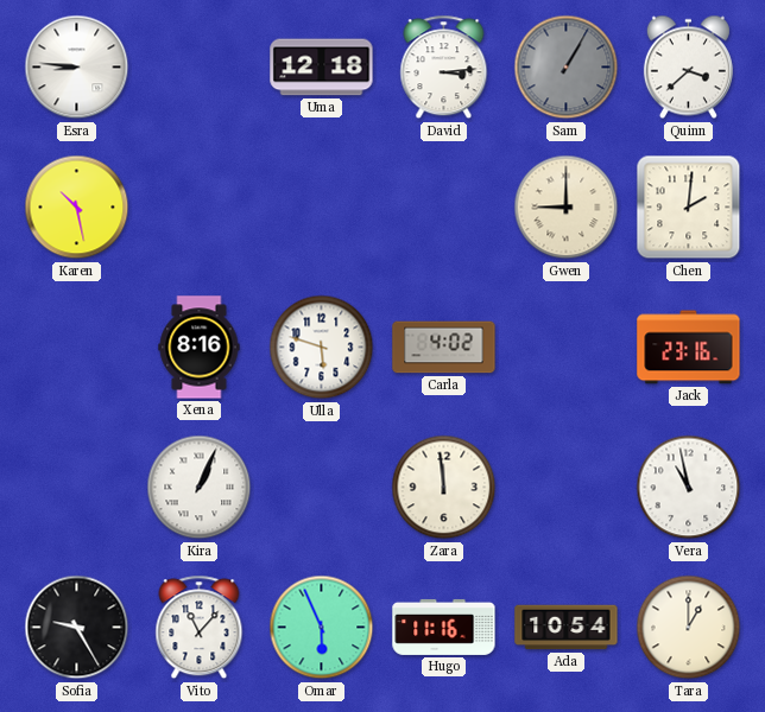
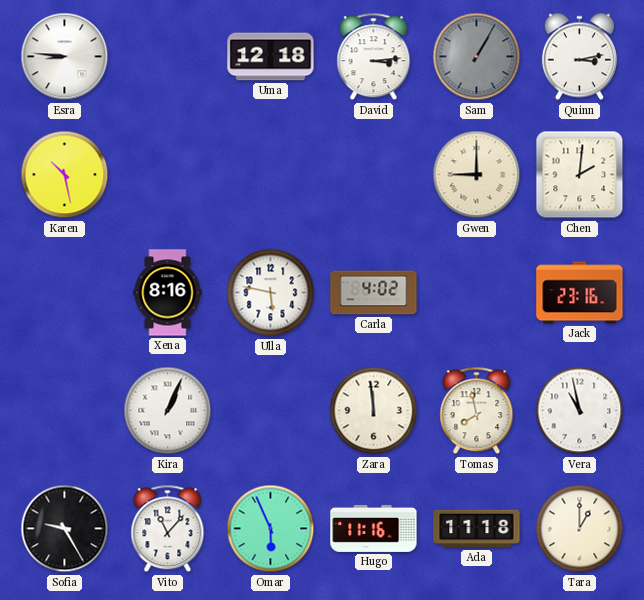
Quinn: 3:38 -> 3:13 (579, 57)
Ulla: 5:48 -> 5:47 (271, 293)
Tomas: none -> 7:58 (477, 411)
Ada: 10:54 -> 11:18 (477, 529)
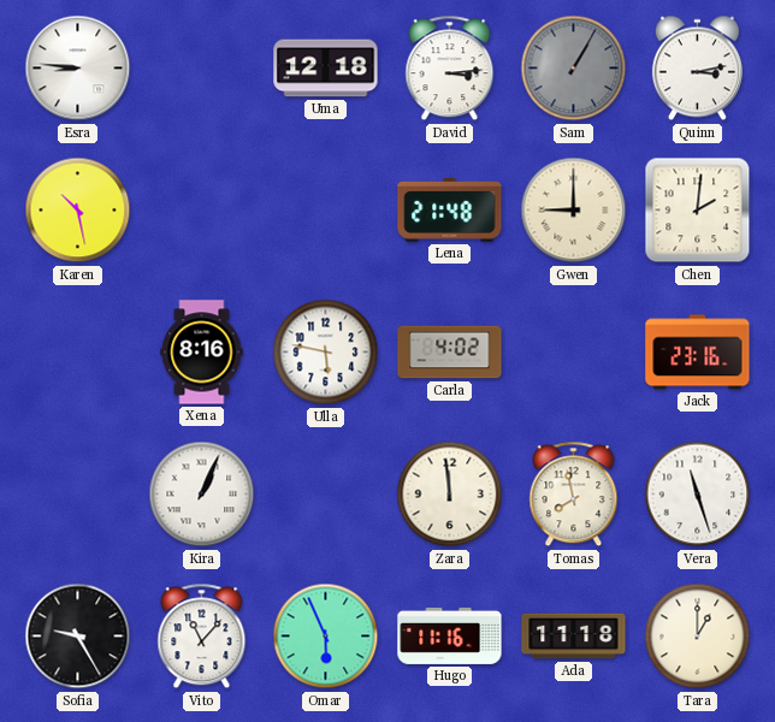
Lena: none -> 21:48 (450, 211)
Vera: 10:58 -> 11:27 (698, 495)
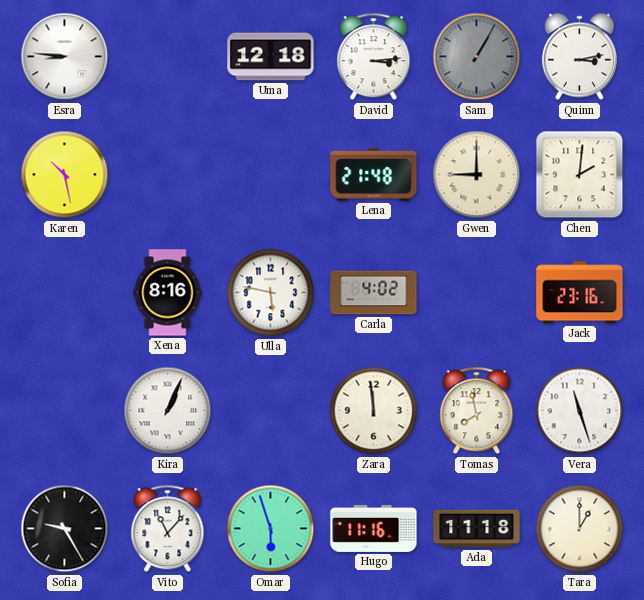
Omar: 5:56 -> 5:57 (271, 529)
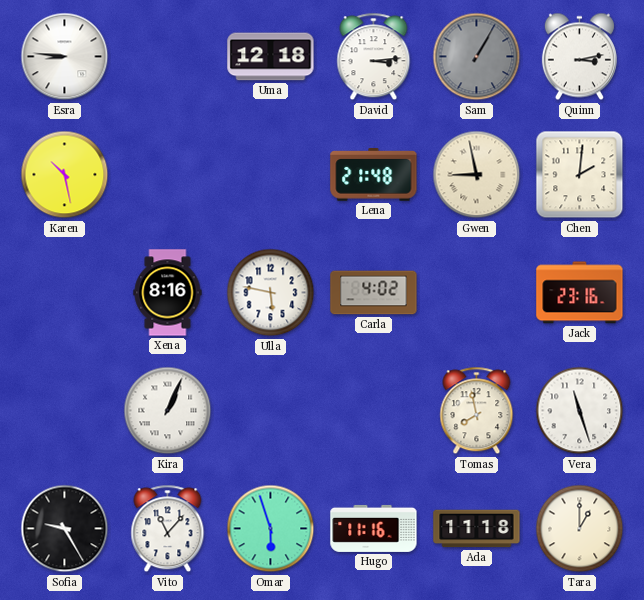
Gwen: 9:00 -> 8:58 (477, 175)
Zara: 11:59 -> none (374, 411)
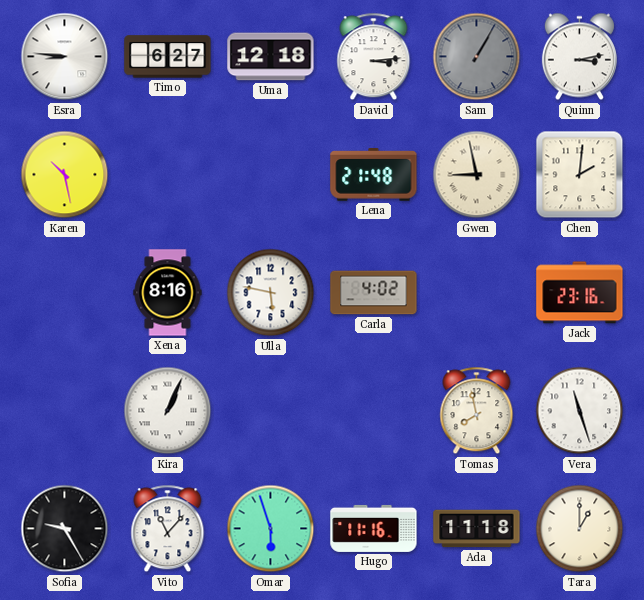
Timo: none -> 6:27 (168, 57)
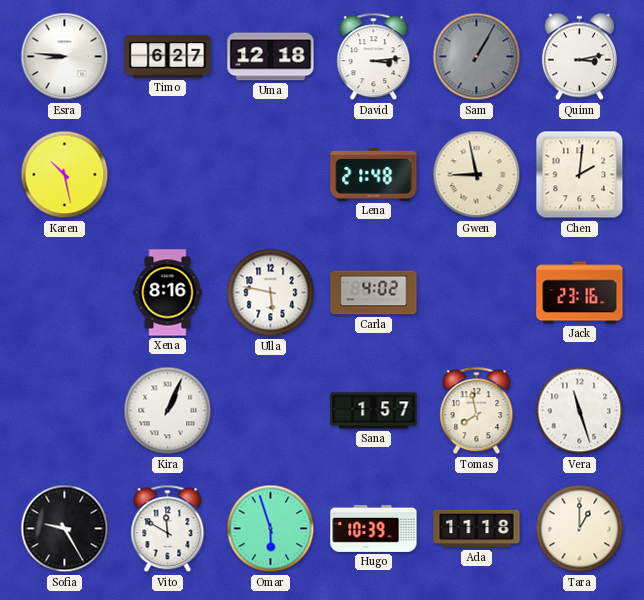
Sana: none -> 1:57 (374, 411)
Vito: 11:07 -> 11:50 (168, 529)
Hugo: 11:16 -> 10:39 (374, 528)
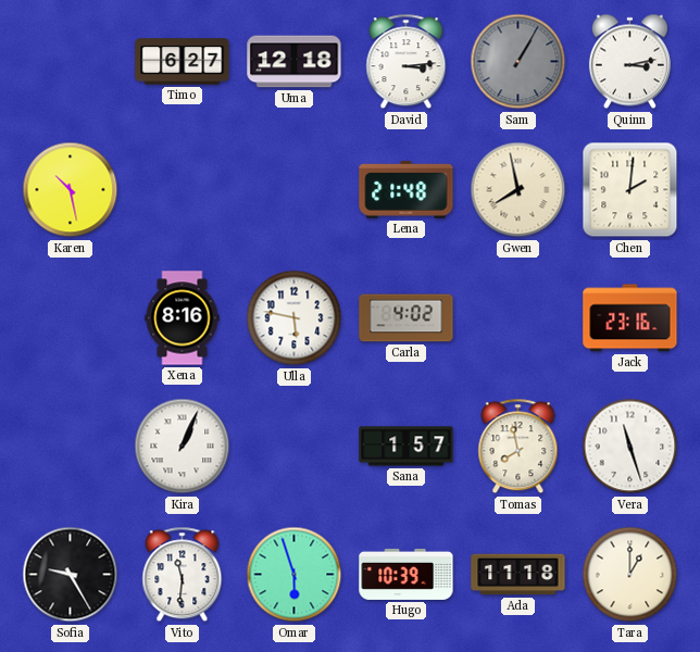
Esra: 8:46 -> none (65, 57)
Gwen: 8:58 -> 7:58 (518, 190)
Vito: 11:50 -> 11:31 (183, 575)
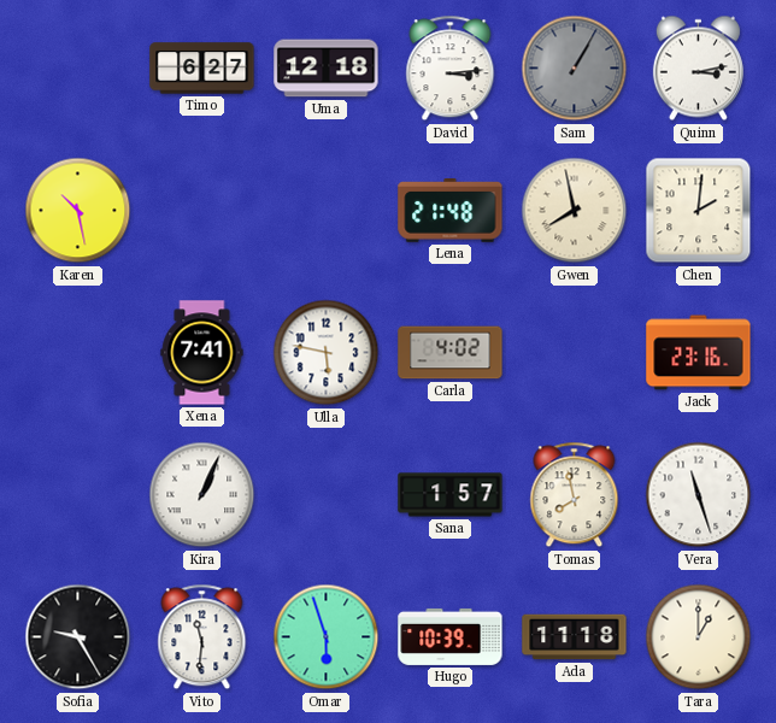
Xena: 8:16 -> 7:41 (202, 353)
